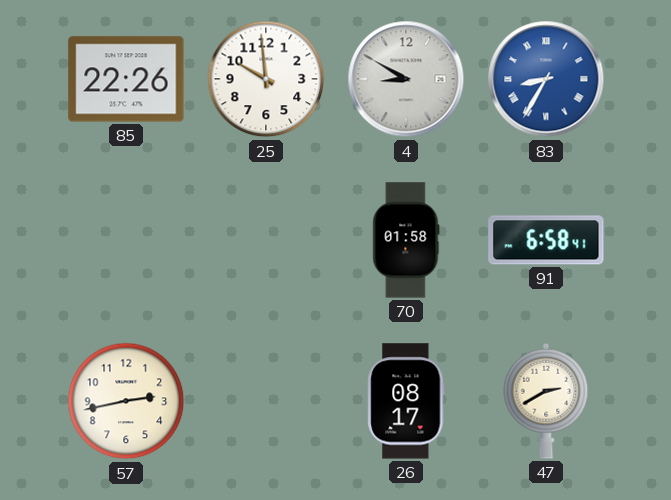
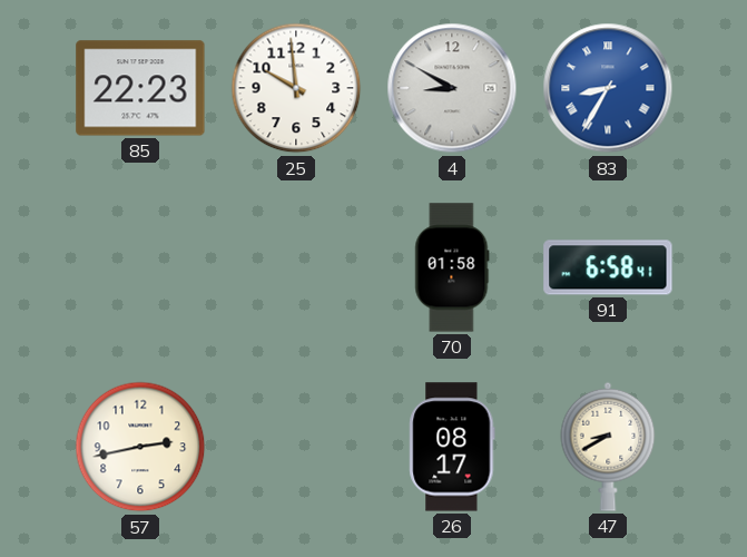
85: 22:26 -> 22:23 (140, 88)
47: 2:40 -> 8:40 (608, 447)
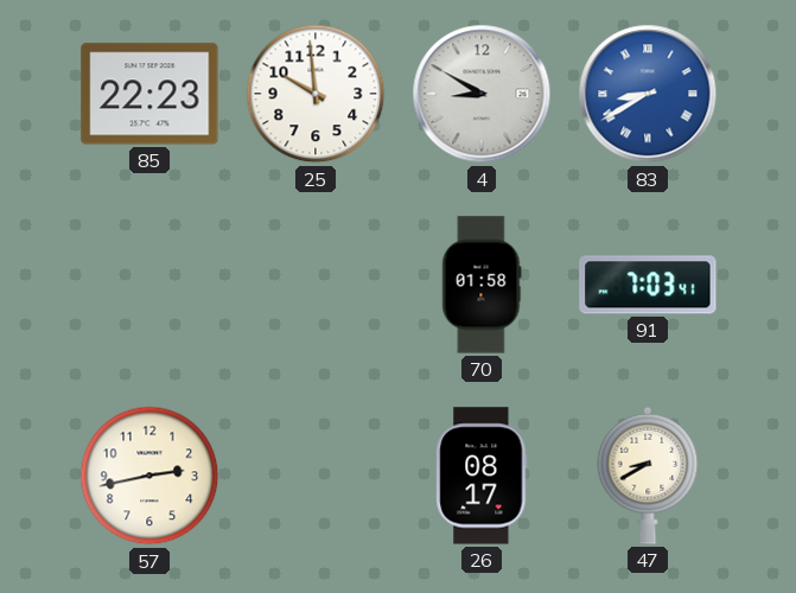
83: 8:35 -> 8:40 (648, 94)
91: 6:58 -> 7:03 (648, 285)
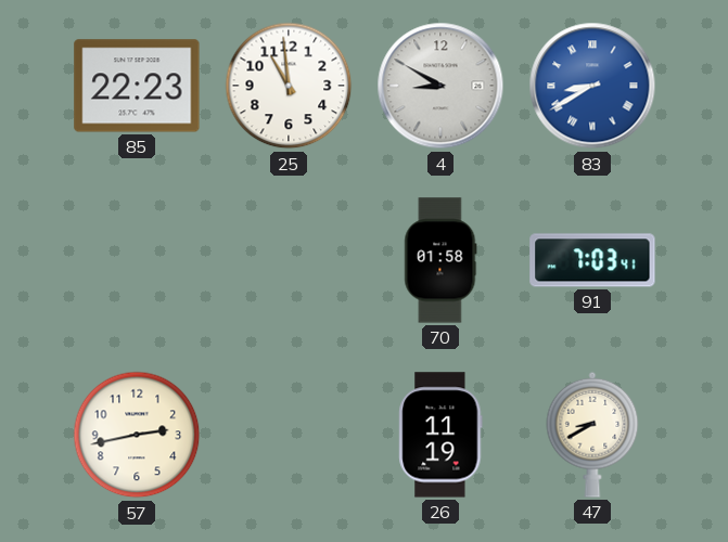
25: 9:59 -> 10:59 (289, 86)
26: 08:17 -> 11:19 (440, 435)
